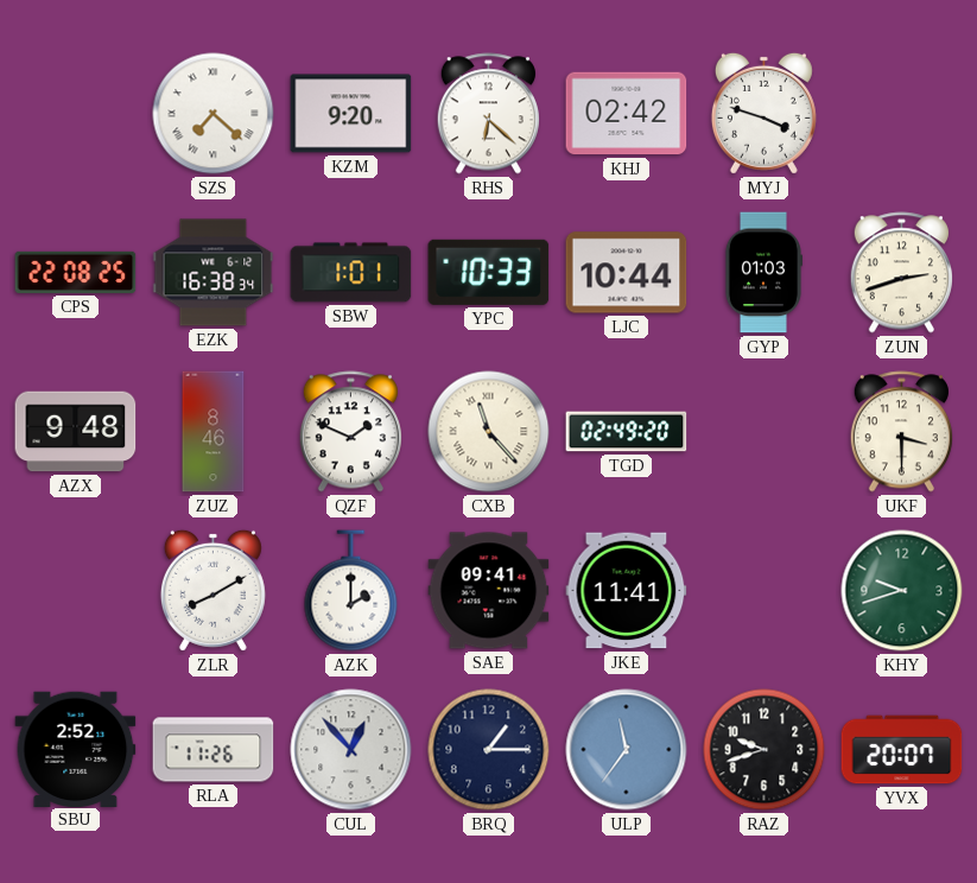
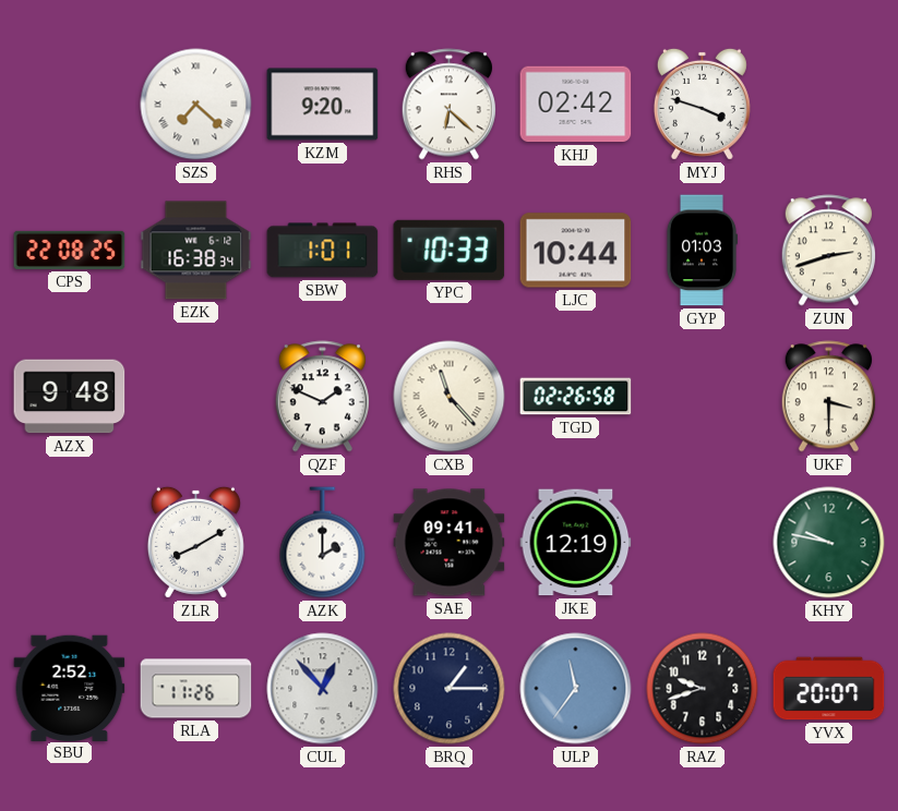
ZUZ: 8:46 -> none (214, 432)
TGD: 02:49 -> 02:26 (576, 397)
JKE: 11:41 -> 12:19 (576, 543)
KHY: 9:42 -> 9:47 (829, 543)
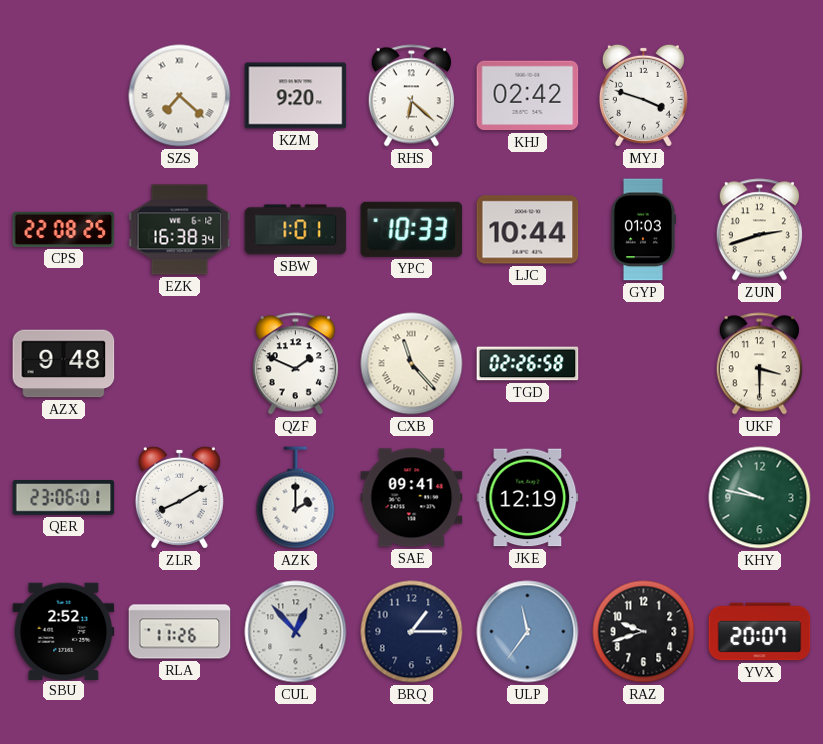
QER: none -> 23:06 (64, 498)
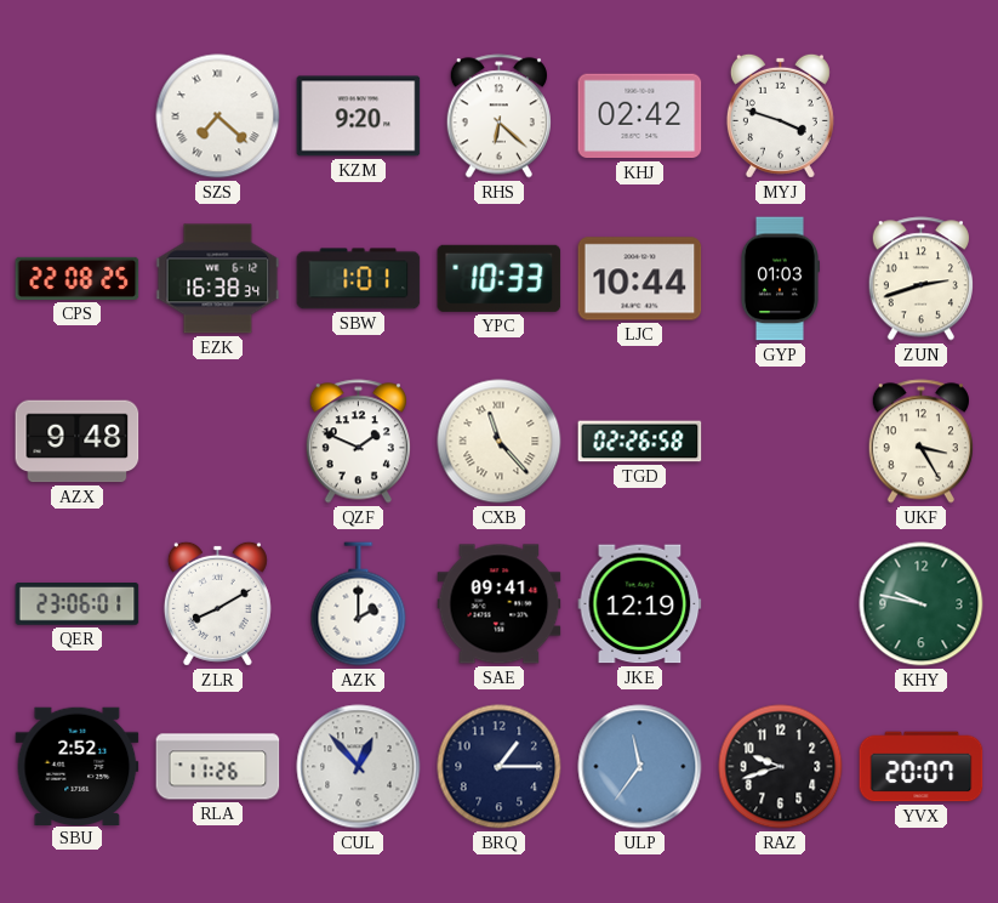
UKF: 3:30 -> 3:25 (920, 442)
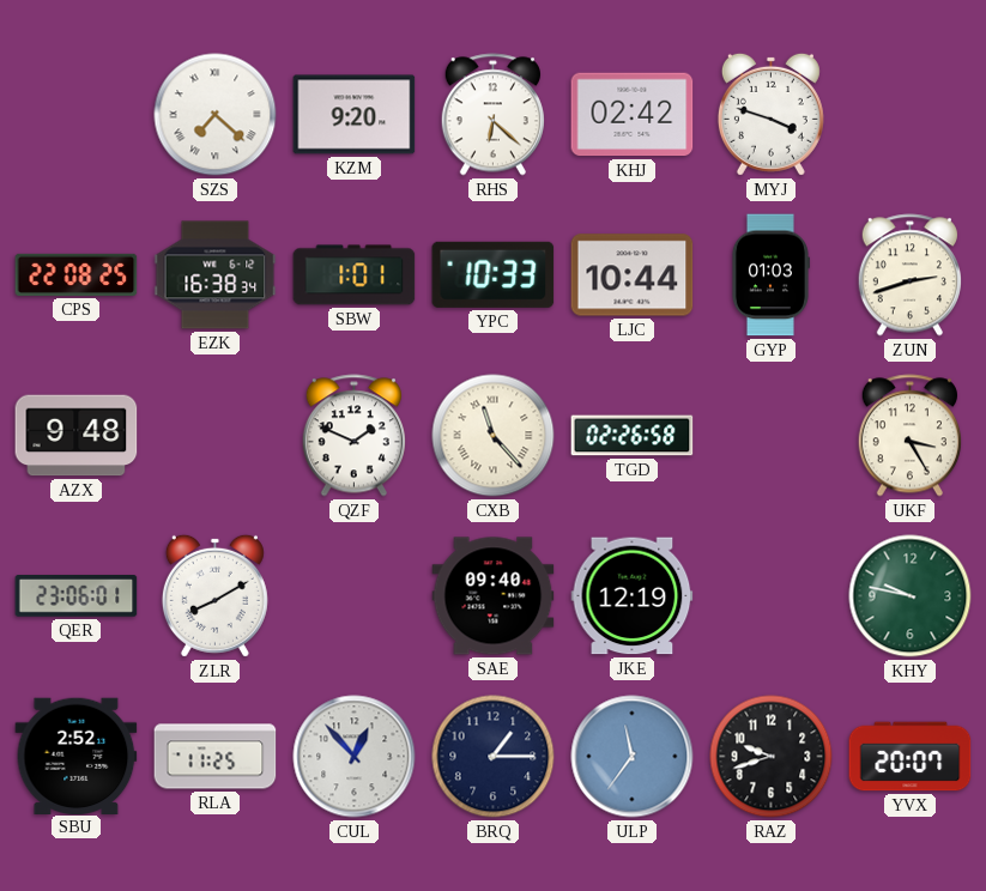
AZK: 2:00 -> none (359, 604)
SAE: 09:41 -> 09:40 (494, 596)
RLA: 11:26 -> 11:25 (216, 757)
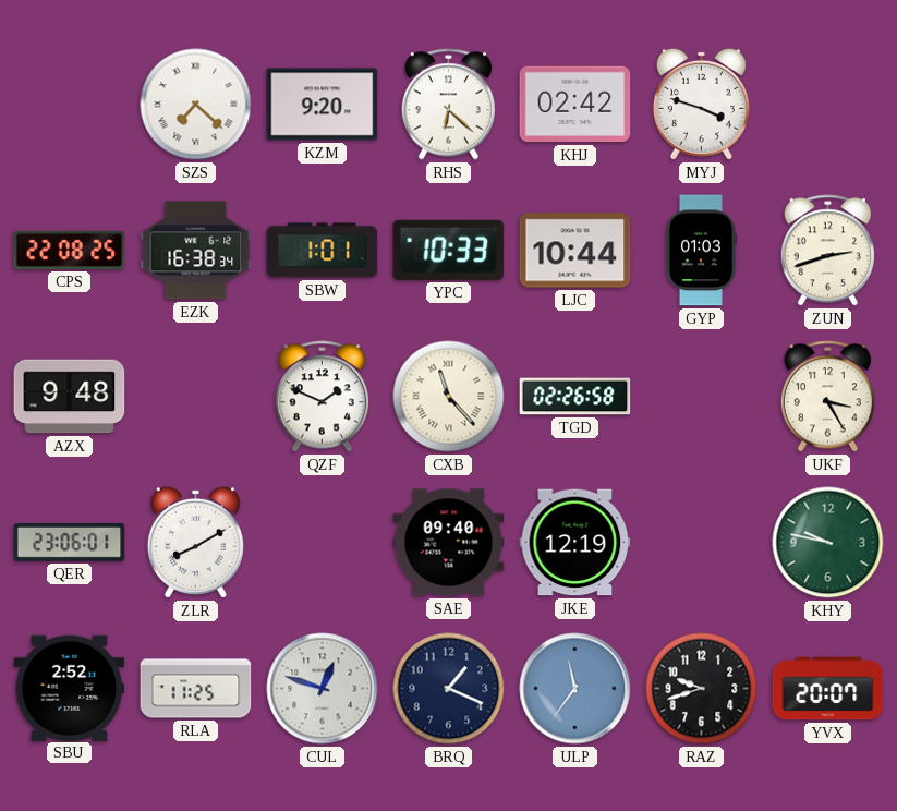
CUL: 12:53 -> 12:48 (323, 689)
BRQ: 1:15 -> 1:19 (449, 689)
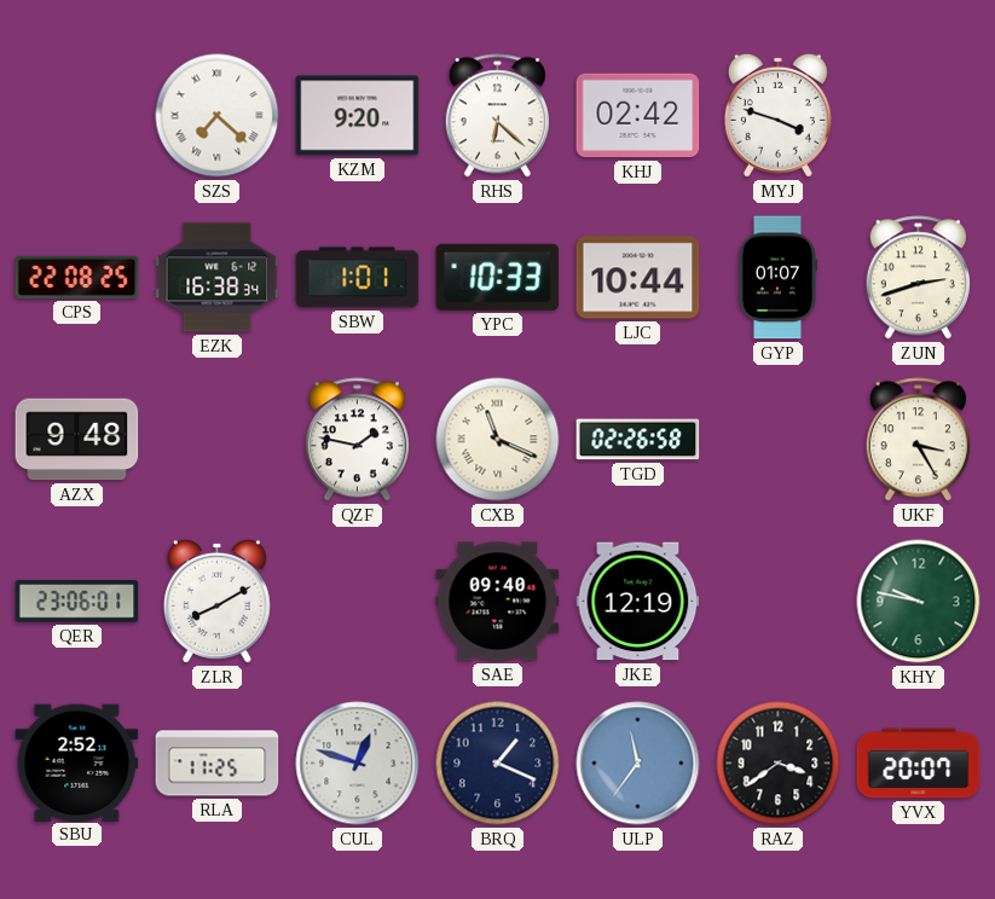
GYP: 01:03 -> 01:07 (777, 278)
QZF: 1:49 -> 1:47 (357, 440)
CXB: 11:23 -> 11:19 (498, 440)
RAZ: 9:42 -> 3:39 (779, 764)
